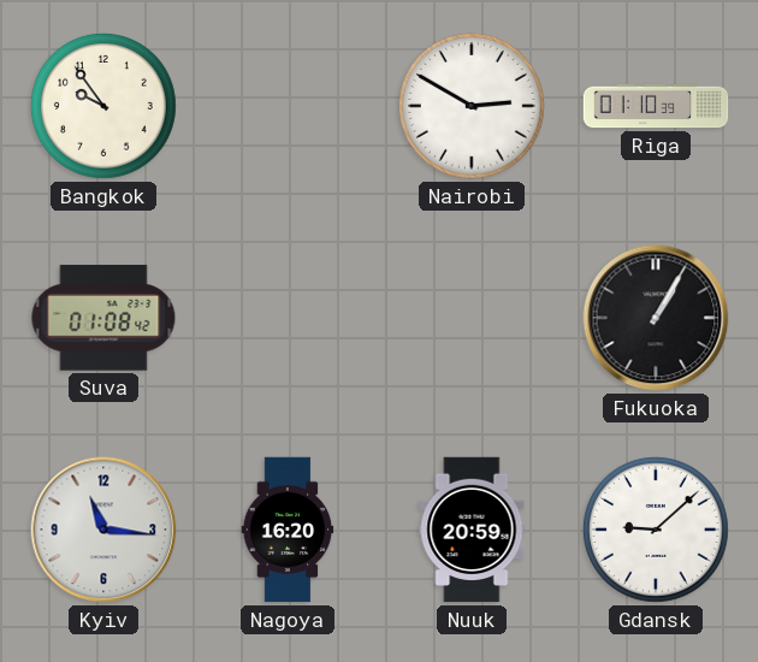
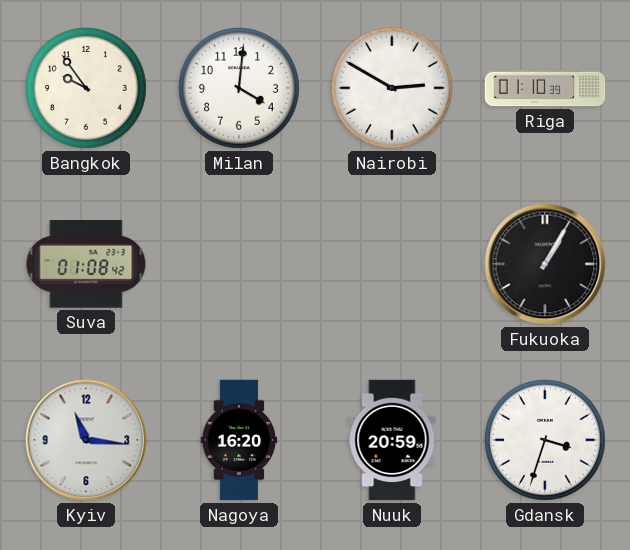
Milan: none -> 4:01 (239, 88)
Gdansk: 9:08 -> 3:33 (545, 440)
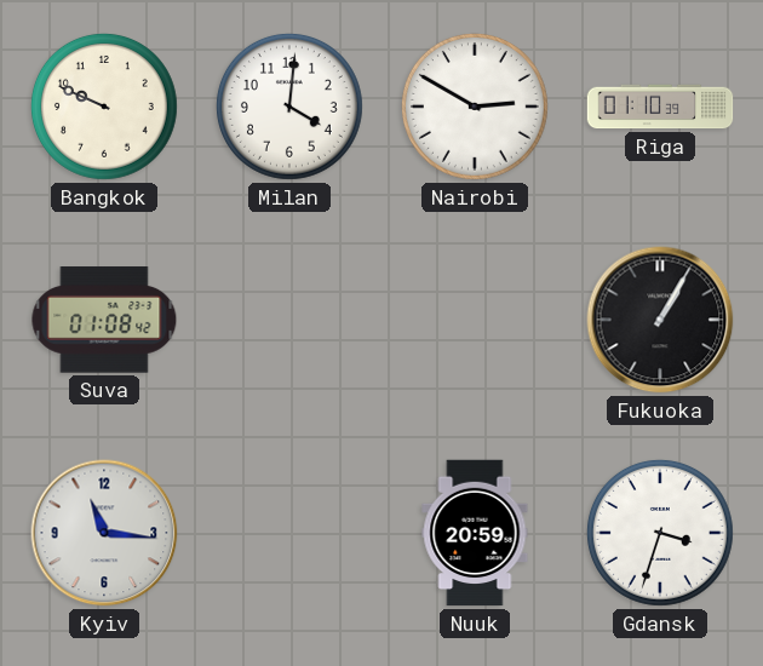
Bangkok: 9:54 -> 9:49 (104, 107)
Nagoya: 16:20 -> none (239, 440)
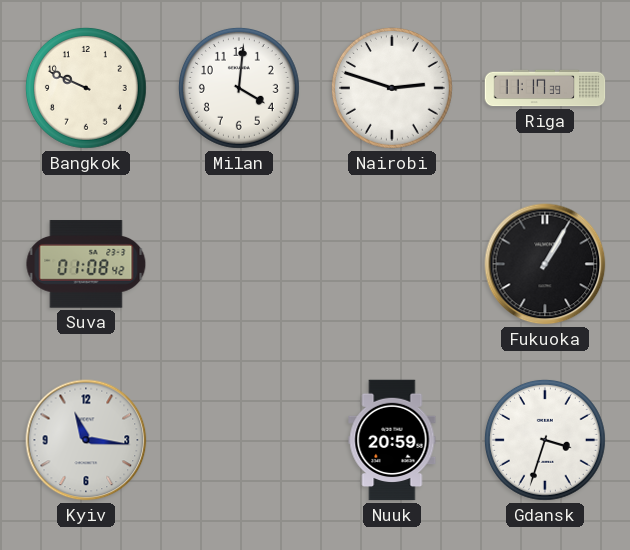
Nairobi: 2:50 -> 2:48 (392, 88)
Riga: 01:10 -> 11:17 (545, 88)
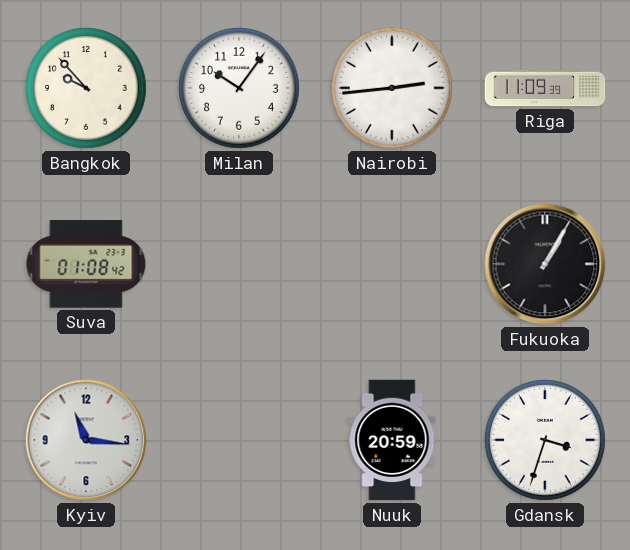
Bangkok: 9:49 -> 9:53 (86, 88)
Milan: 4:01 -> 10:06 (239, 88)
Nairobi: 2:48 -> 2:44 (392, 88)
Riga: 11:17 -> 11:09 (545, 88)
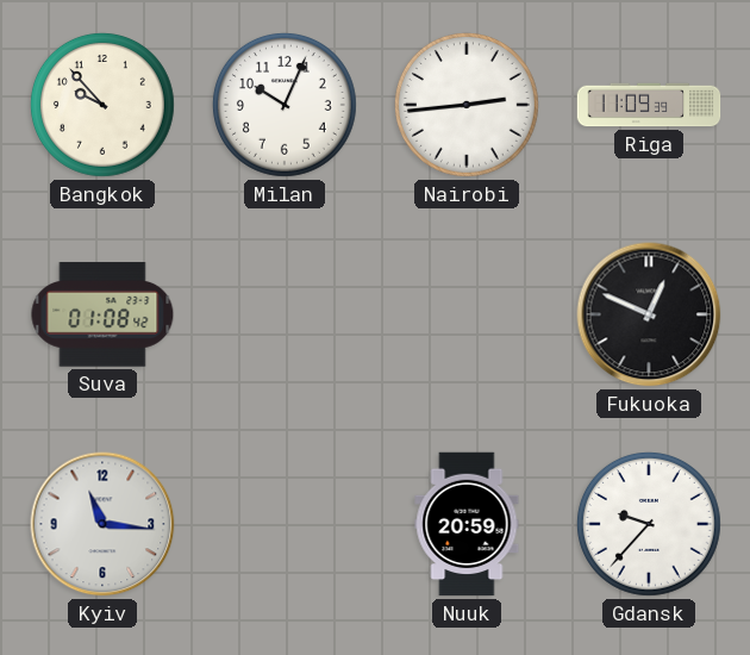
Milan: 10:06 -> 10:04 (285, 105)
Fukuoka: 1:05 -> 12:49 (649, 314)
Gdansk: 3:33 -> 9:37 (649, 524)
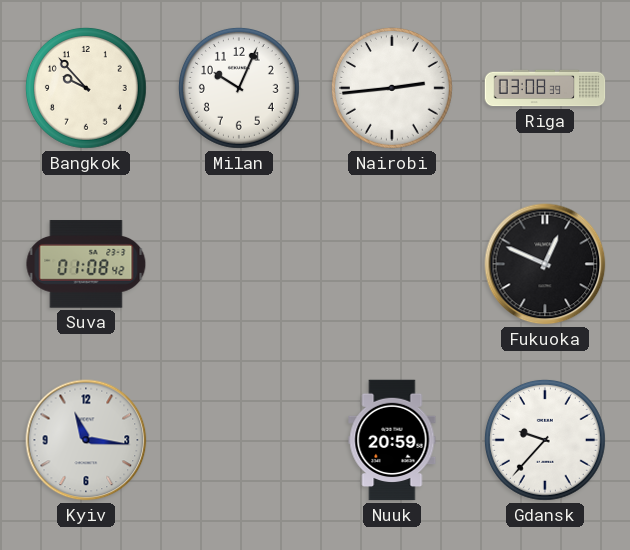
Riga: 11:09 -> 03:08 (545, 88)
